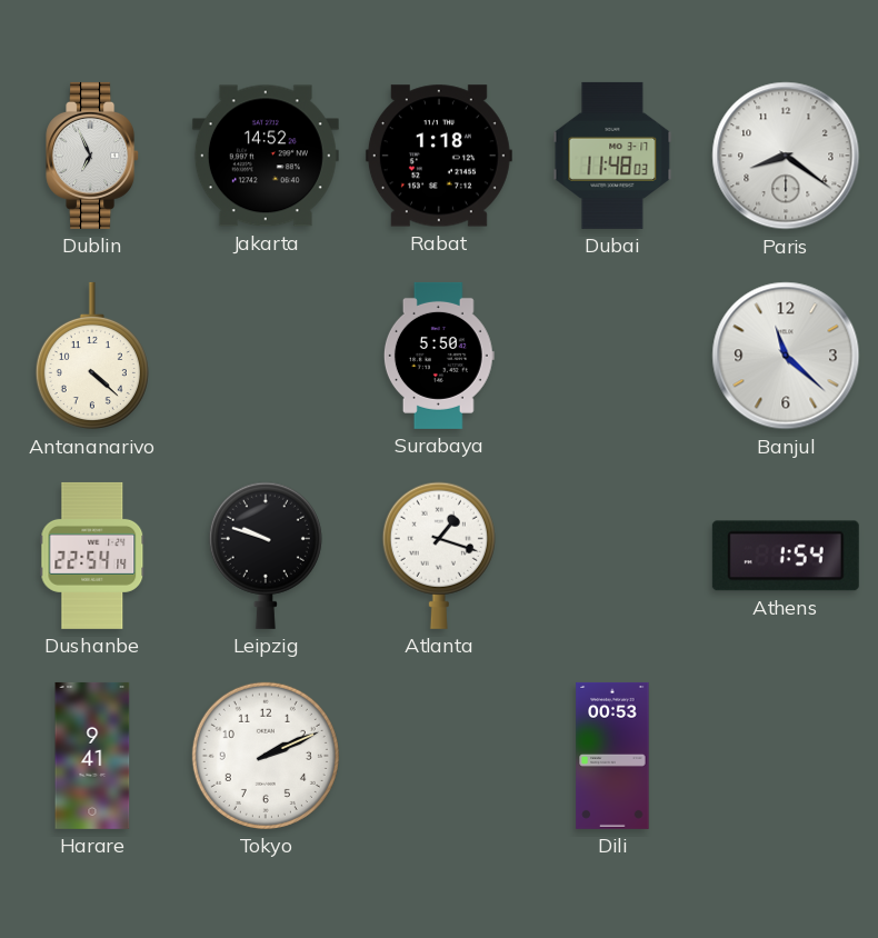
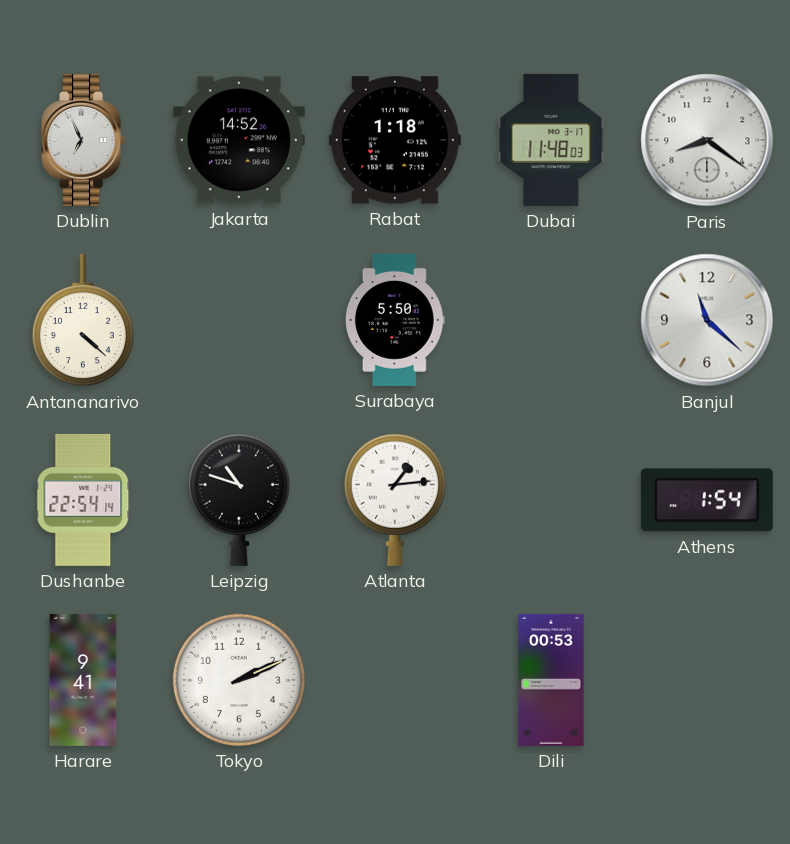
Leipzig: 9:48 -> 10:48 (239, 500)
Atlanta: 1:18 -> 1:14 (395, 500)
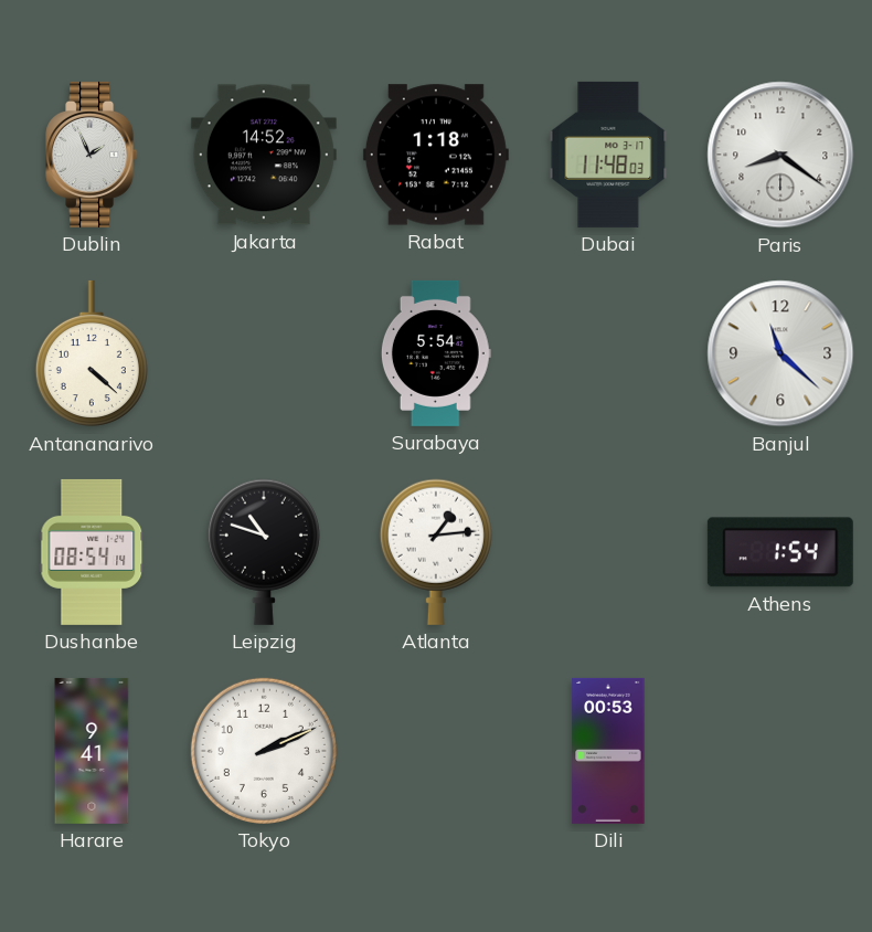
Dublin: 6:56 -> 1:56 (93, 155)
Surabaya: 5:50 -> 5:54 (436, 353)
Dushanbe: 22:54 -> 08:54 (92, 552)
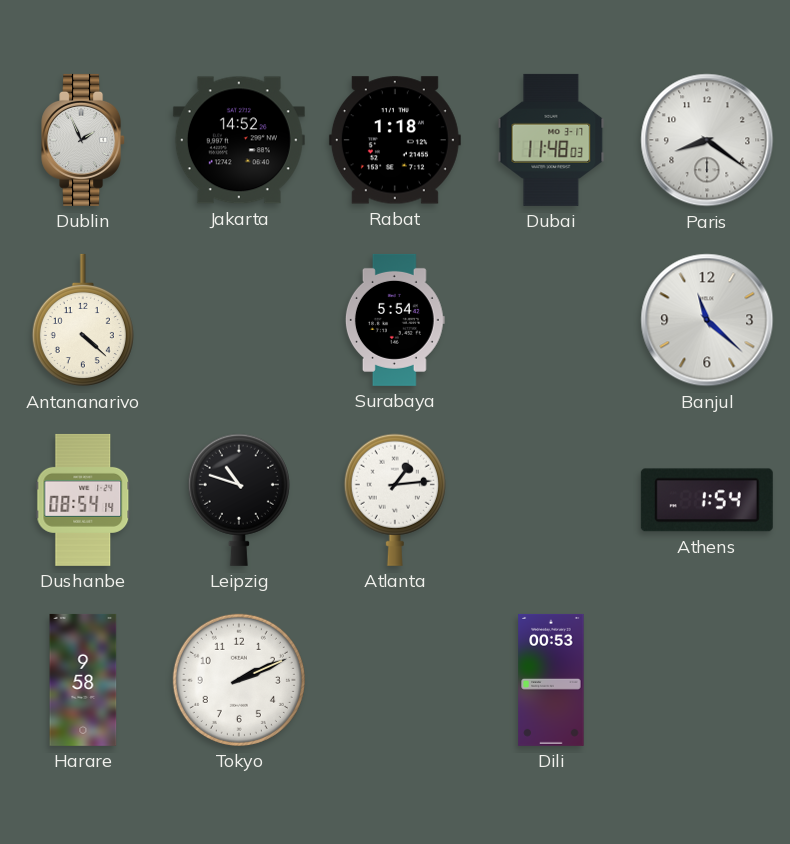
Harare: 9:41 -> 9:58 (83, 680)
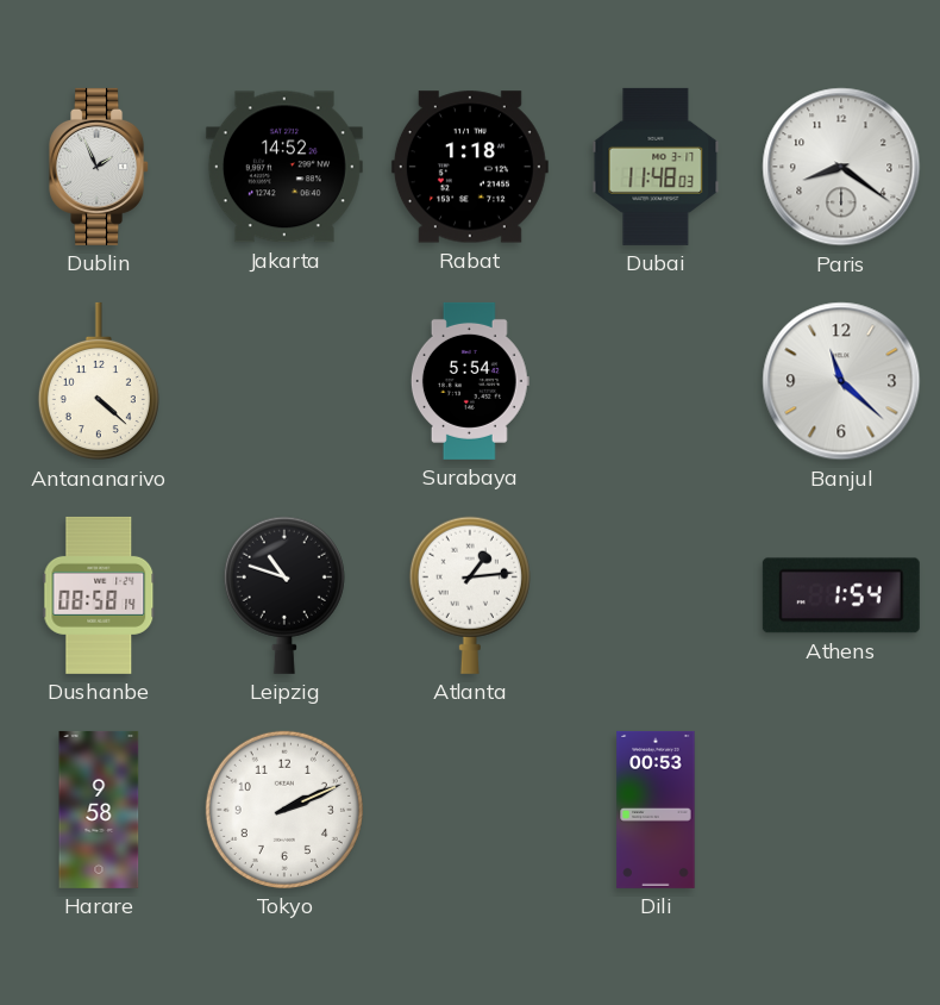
Dushanbe: 08:54 -> 08:58 (99, 595)
